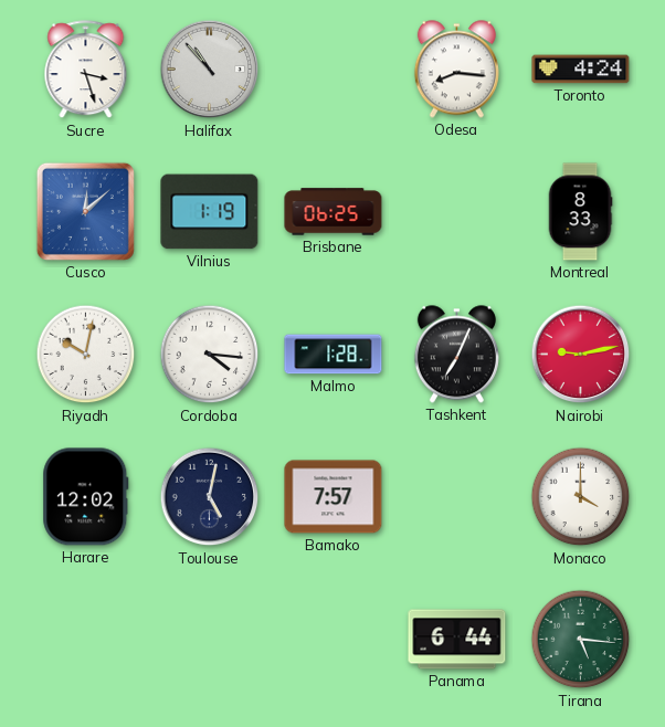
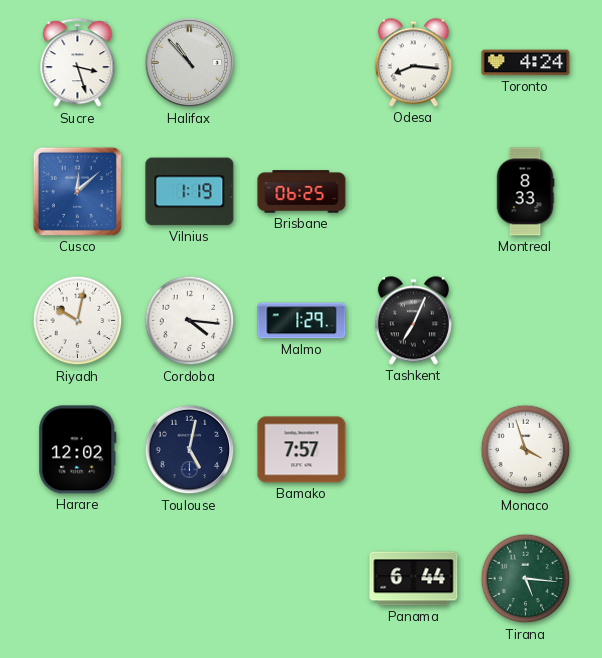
Malmo: 1:28 -> 1:29 (302, 321)
Nairobi: 9:13 -> none (581, 355)
Monaco: 4:00 -> 3:57 (526, 450)
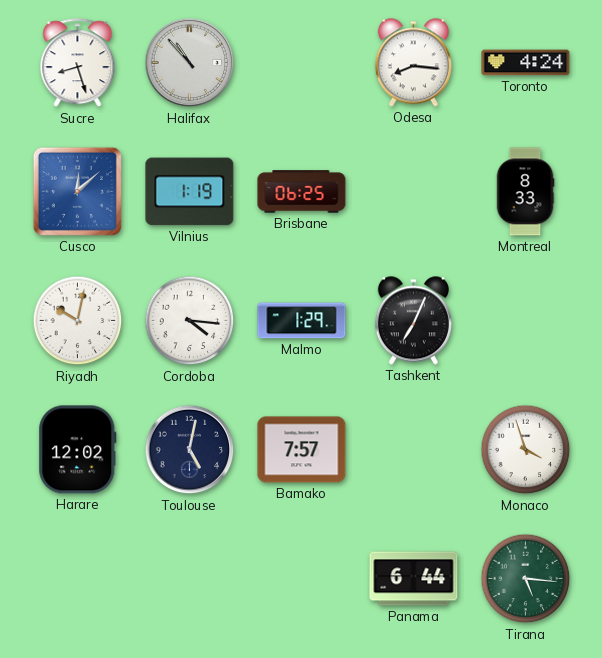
Sucre: 3:27 -> 8:27 (78, 63)
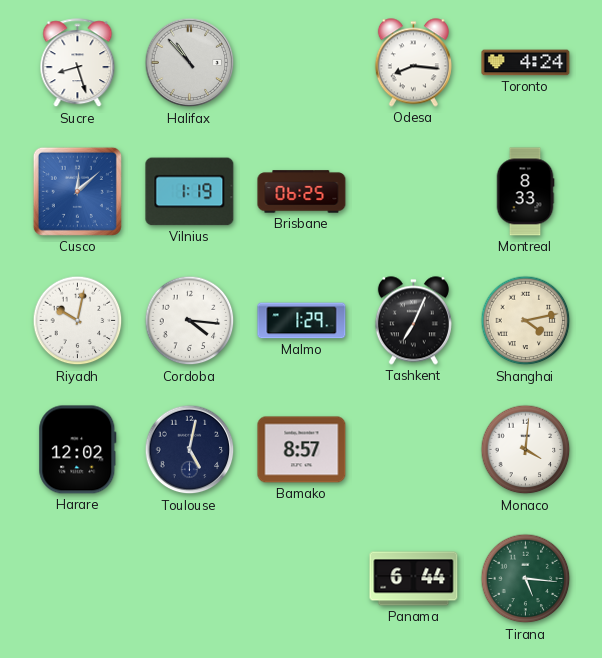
Shanghai: none -> 4:13 (526, 321)
Bamako: 7:57 -> 8:57 (302, 450)
Monaco: 3:57 -> 4:01 (526, 450)
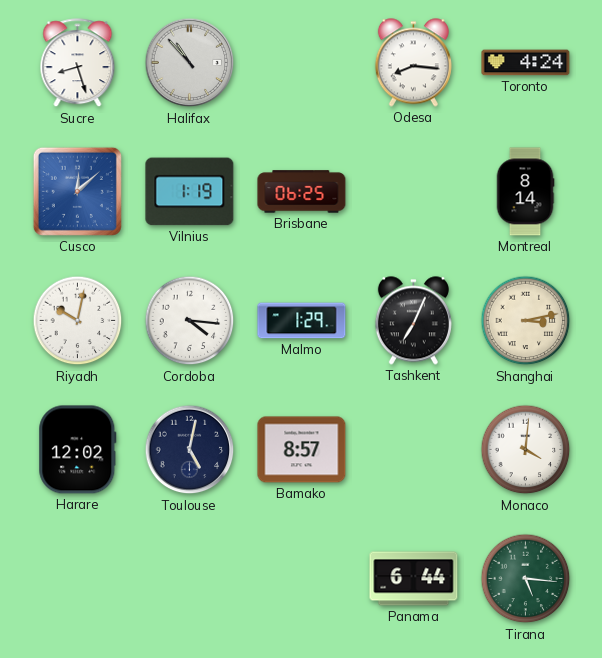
Montreal: 8:33 -> 8:14 (525, 192)
Shanghai: 4:13 -> 3:13 (526, 321)
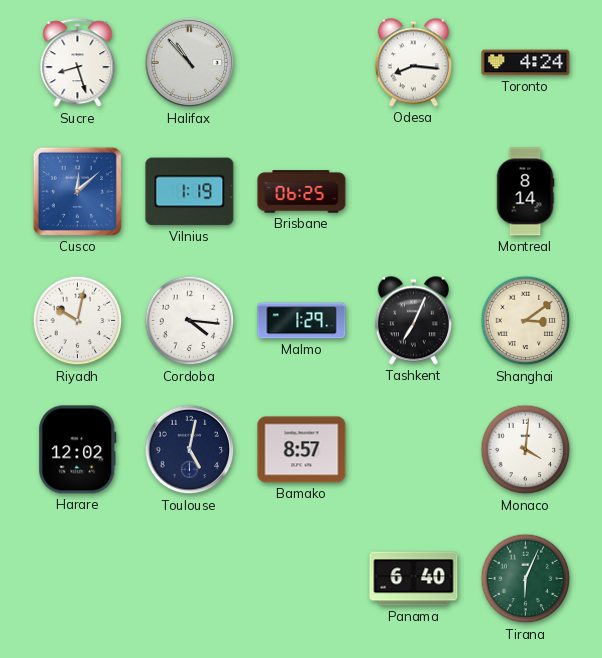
Shanghai: 3:13 -> 3:09 (526, 321)
Panama: 6:44 -> 6:40 (414, 579)
Tirana: 5:16 -> 6:04 (526, 579)
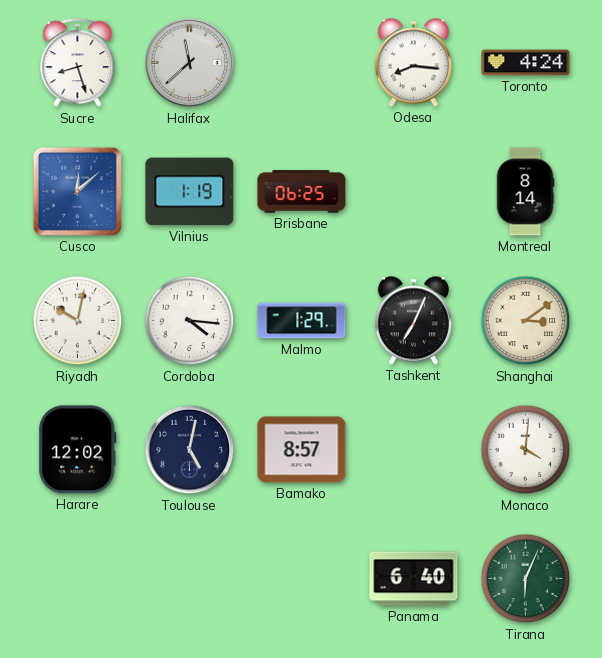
Halifax: 10:53 -> 11:38 (190, 63)
